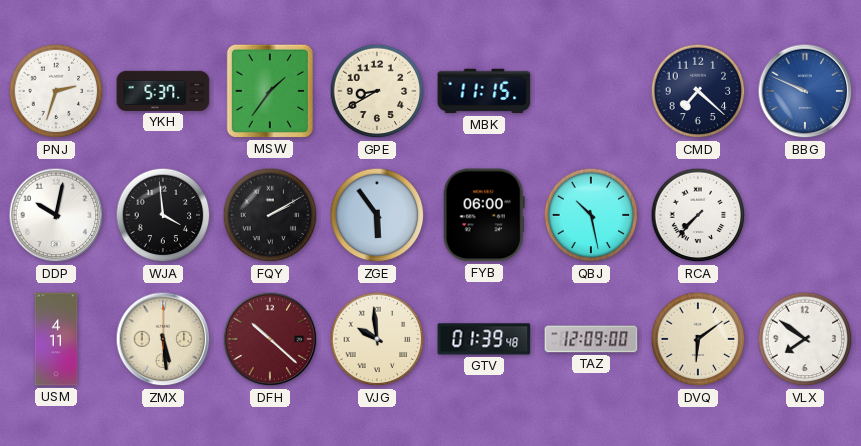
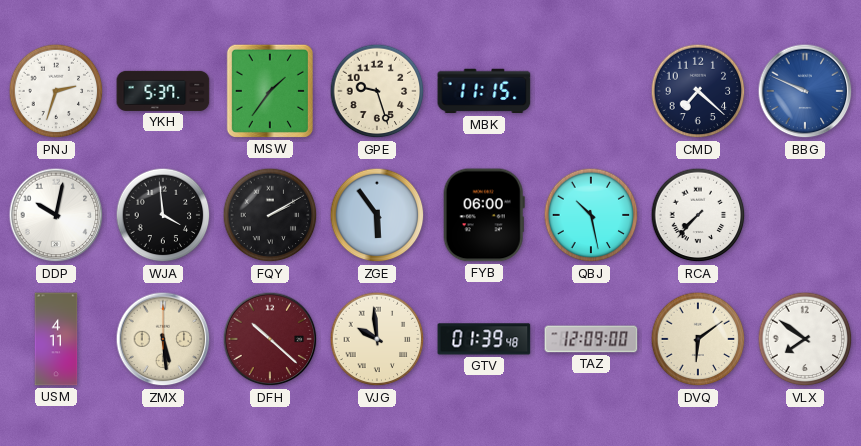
GPE: 8:40 -> 9:27 (377, 91)
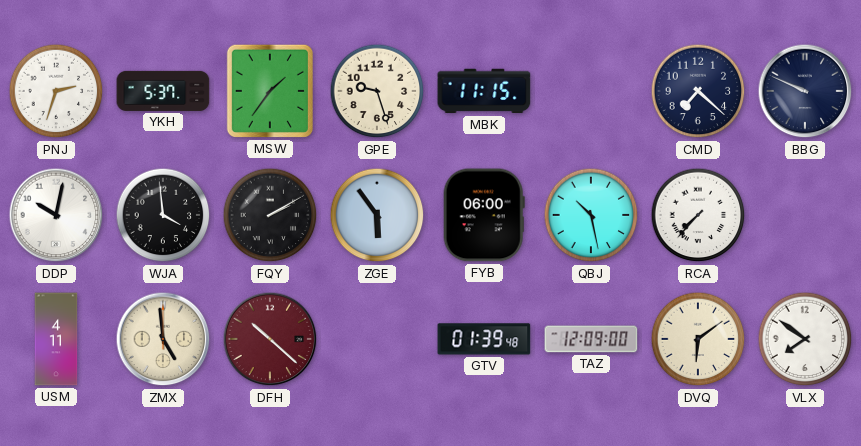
BBG dial: blue -> navy (805, 91)
ZMX: 5:29 -> 4:59 (163, 339)
VJG: 9:59 -> none (377, 339)
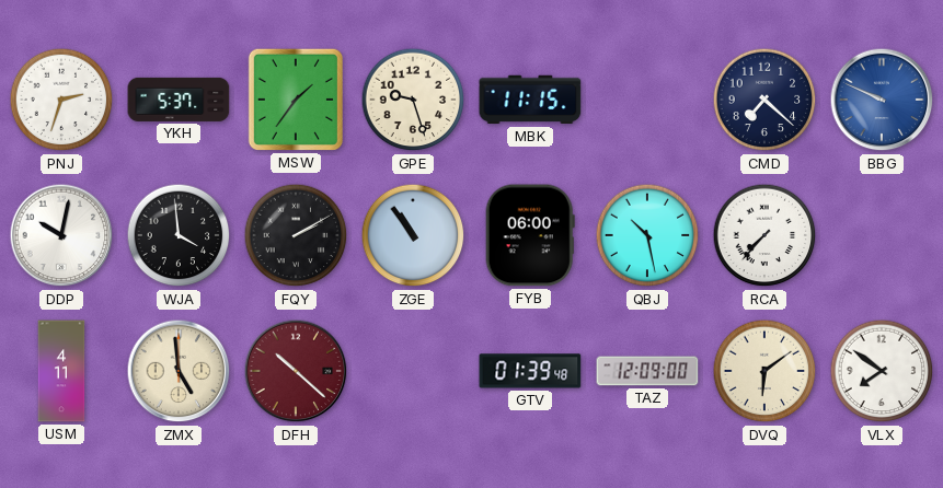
BBG dial: navy -> blue (882, 100)
ZGE: 5:54 -> 10:54 (413, 235)
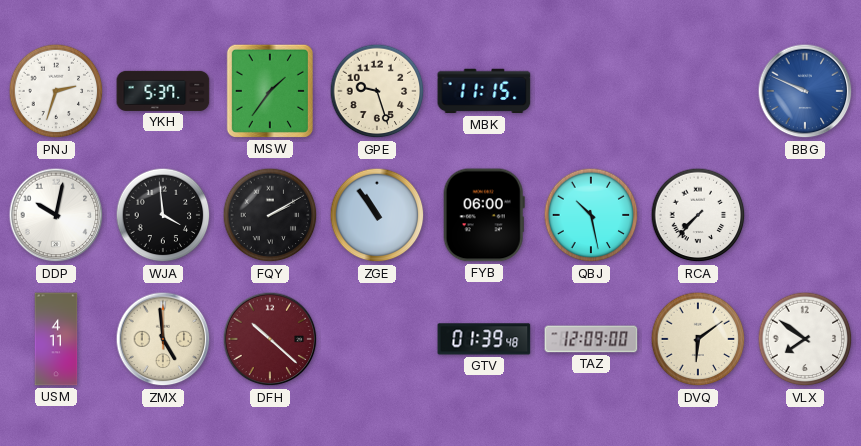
CMD: 7:22 -> none (764, 100)
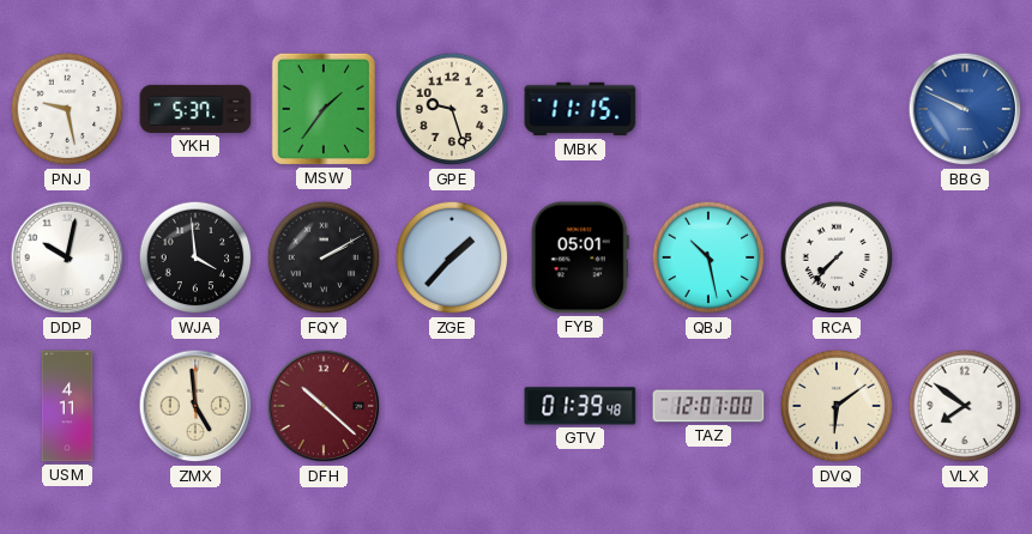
PNJ: 2:33 -> 9:28 (67, 109)
ZGE: 10:54 -> 1:37 (452, 257)
FYB: 06:00 -> 05:01 (580, 257)
TAZ: 12:09 -> 12:07 (708, 406)
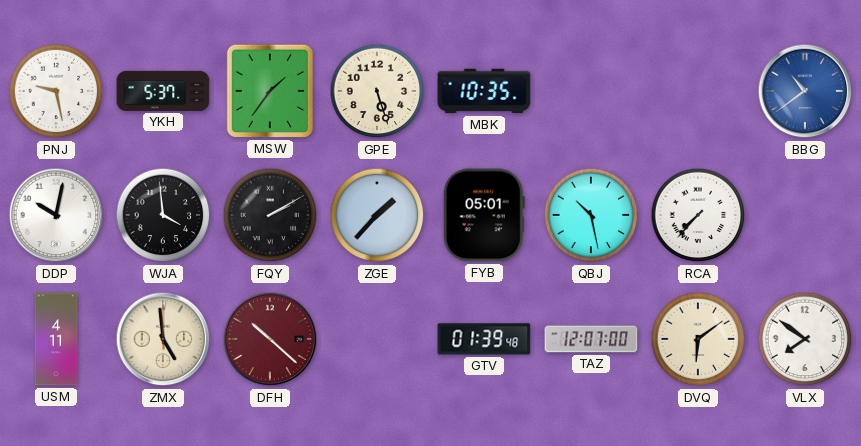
GPE: 9:27 -> 5:27 (377, 91)
MBK: 11:15 -> 10:35 (484, 91)
BBG: 9:49 -> 10:39 (805, 91)
